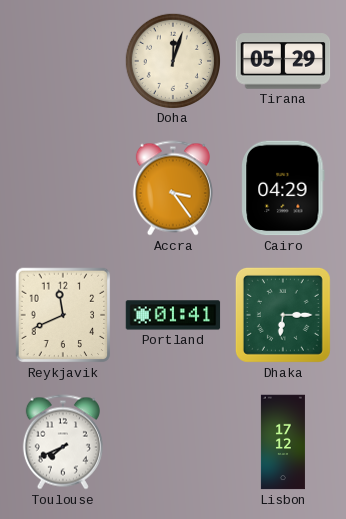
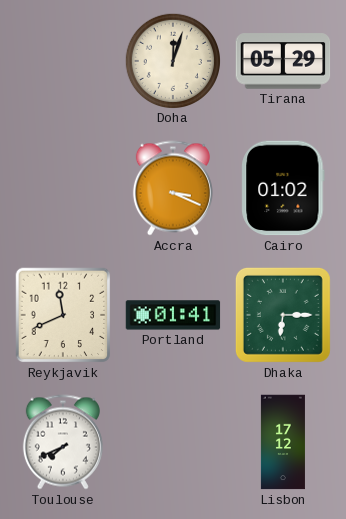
Accra: 3:24 -> 3:19 (173, 188)
Cairo: 04:29 -> 01:02 (283, 188)
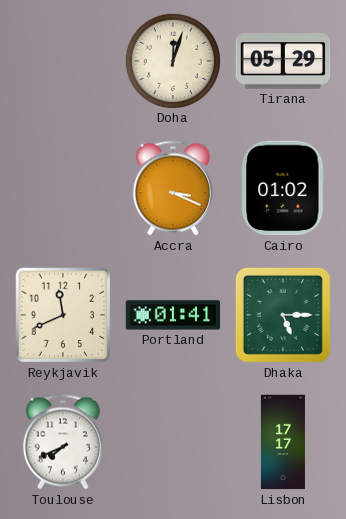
Dhaka: 6:15 -> 5:15 (283, 315)
Lisbon: 17:12 -> 17:17 (283, 442)
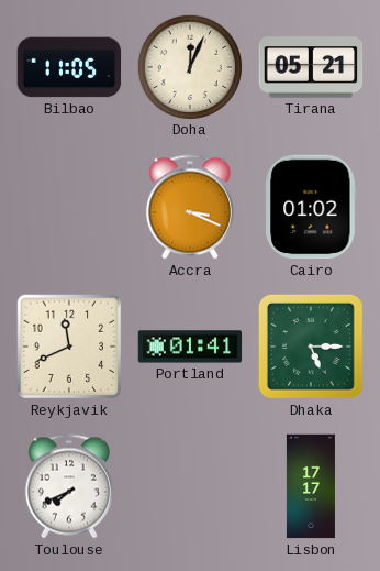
Bilbao: none -> 11:05 (69, 67)
Doha: 12:03 -> 12:04 (189, 66)
Tirana: 05:29 -> 05:21 (311, 67)
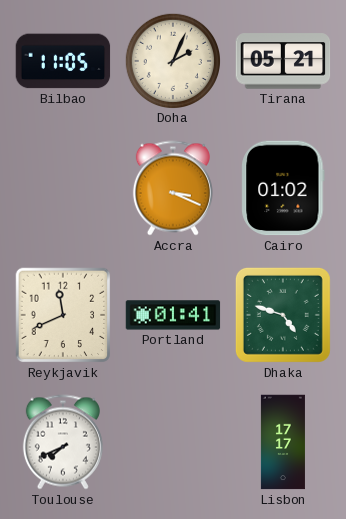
Doha: 12:04 -> 2:04 (172, 60)
Dhaka: 5:15 -> 4:48 (283, 315)
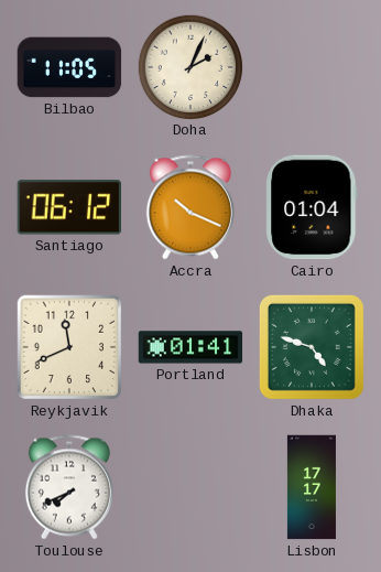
Tirana: 05:21 -> none (283, 61)
Santiago: none -> 06:12 (69, 207)
Accra: 3:19 -> 10:19 (190, 207)
Cairo: 01:02 -> 01:04 (312, 207)
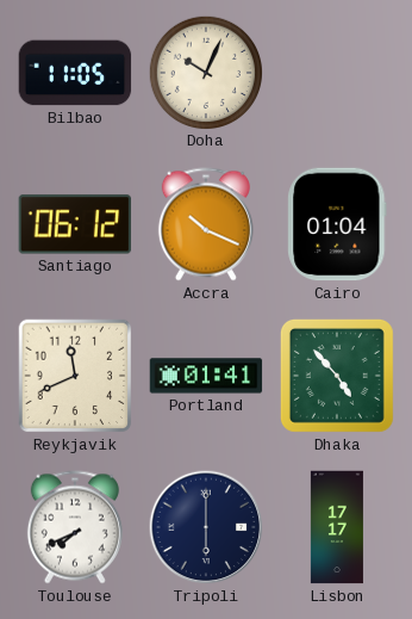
Doha: 2:04 -> 10:04 (205, 72)
Dhaka: 4:48 -> 4:53 (337, 376)
Tripoli: none -> 6:00 (206, 527)
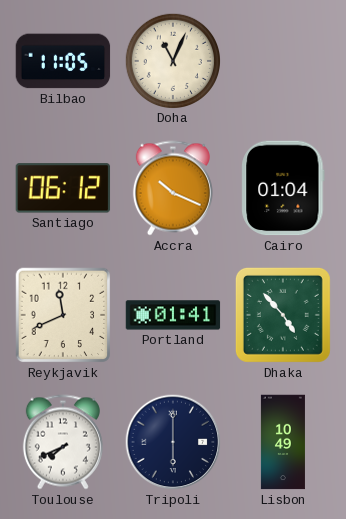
Doha: 10:04 -> 11:04 (172, 60)
Lisbon: 17:17 -> 10:49 (283, 442)
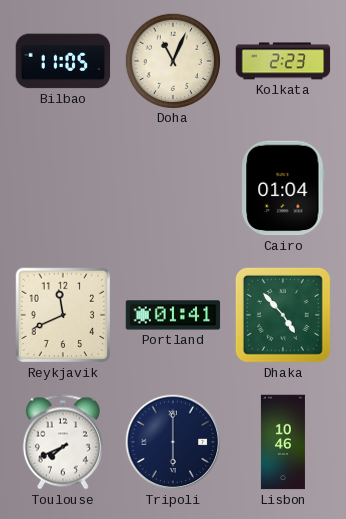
Kolkata: none -> 2:23 (283, 61)
Santiago: 06:12 -> none (63, 188)
Accra: 10:19 -> none (173, 188)
Lisbon: 10:49 -> 10:46 (283, 442)
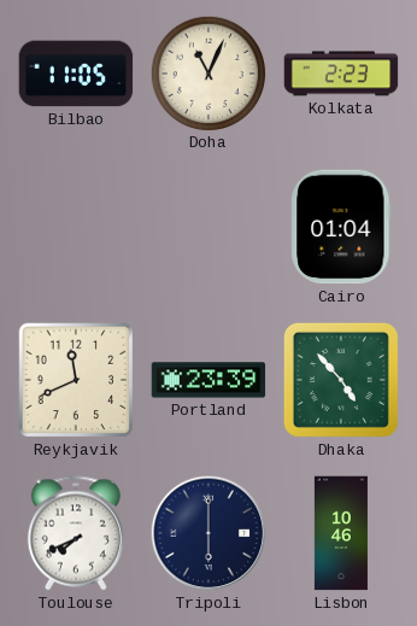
Portland: 01:41 -> 23:39 (208, 380)
